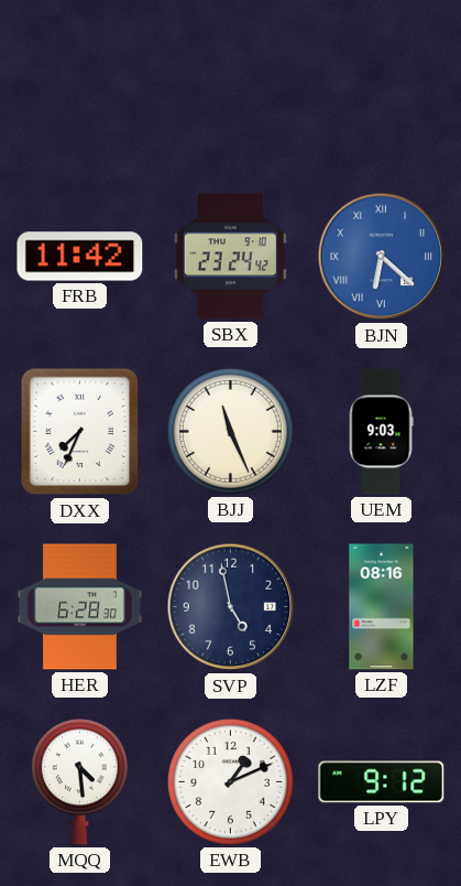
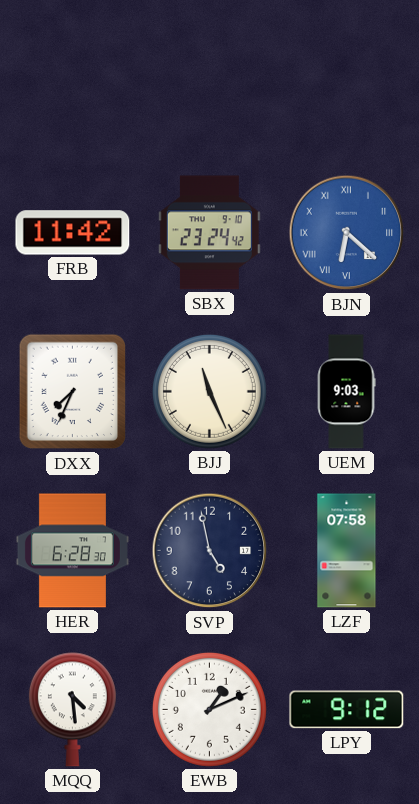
LZF: 08:16 -> 07:58 (347, 551)
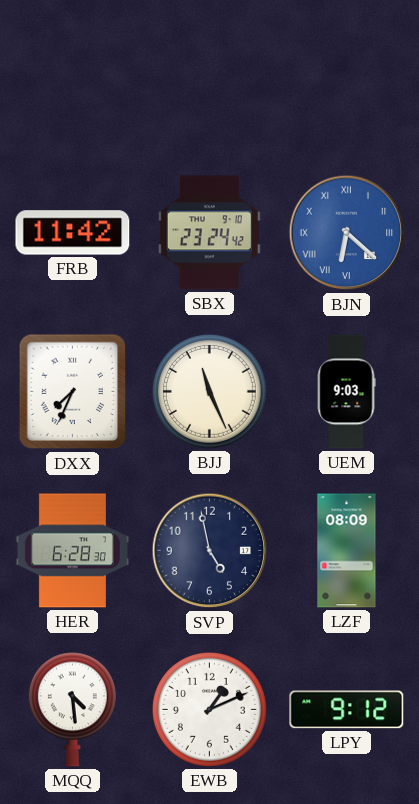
LZF: 07:58 -> 08:09 (347, 551)
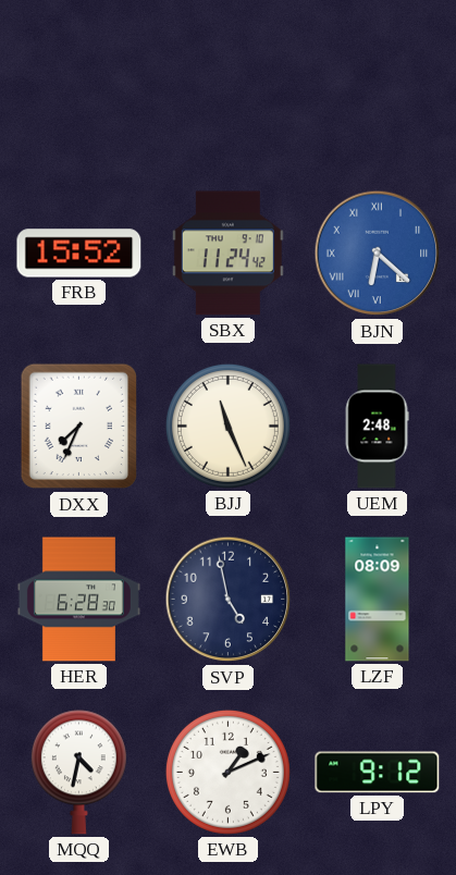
FRB: 11:42 -> 15:52 (79, 254)
SBX: 23:24 -> 11:24 (227, 254)
UEM: 9:03 -> 2:48 (377, 427)
MQQ: 4:29 -> 4:32 (78, 773)
